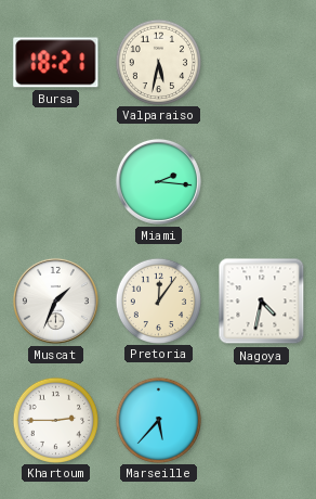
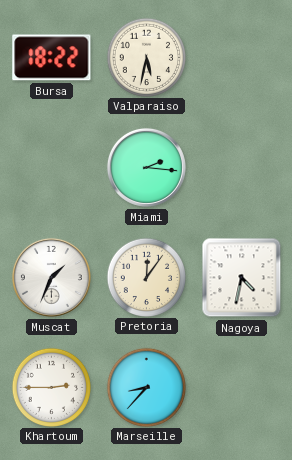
Bursa: 18:21 -> 18:22 (52, 58)
Marseille: 5:37 -> 8:37 (146, 387)
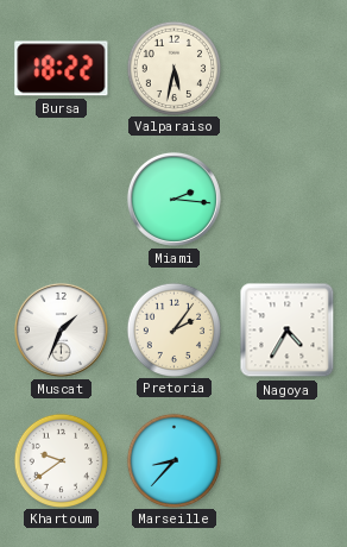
Pretoria: 12:06 -> 2:06 (173, 329)
Nagoya: 4:32 -> 4:35 (288, 331)
Khartoum: 2:45 -> 9:39 (61, 460)
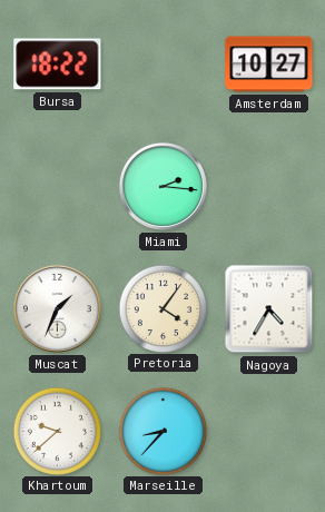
Valparaiso: 5:32 -> none (173, 68)
Amsterdam: none -> 10:27 (269, 65)
Pretoria: 2:06 -> 4:06 (162, 308)
Khartoum: 9:39 -> 9:38 (57, 431)
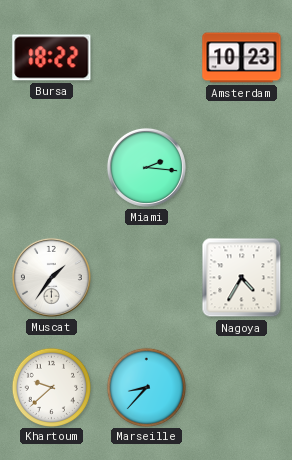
Amsterdam: 10:27 -> 10:23 (242, 58)
Muscat: 1:34 -> 1:36 (51, 277)
Pretoria: 4:06 -> none (162, 308)
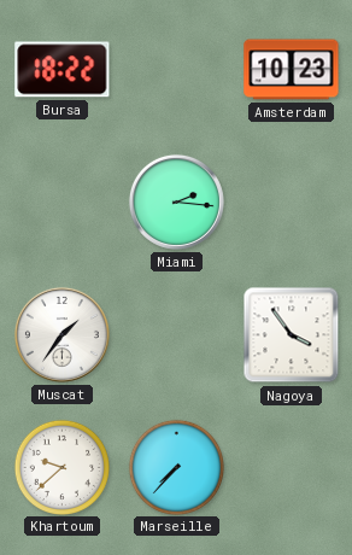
Nagoya: 4:35 -> 3:54 (292, 335)
Marseille: 8:37 -> 7:37 (176, 467)
